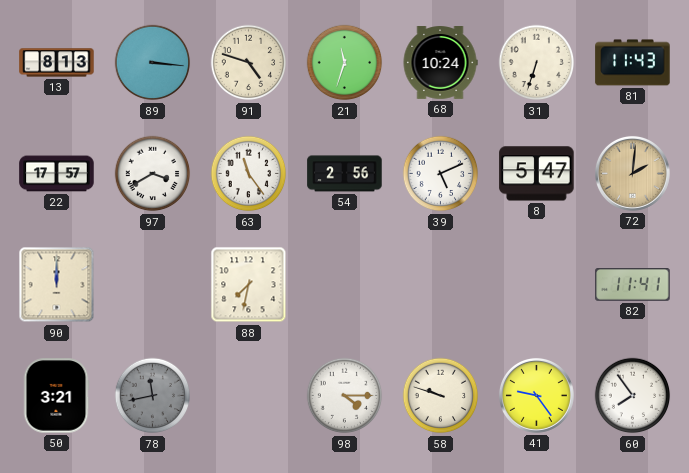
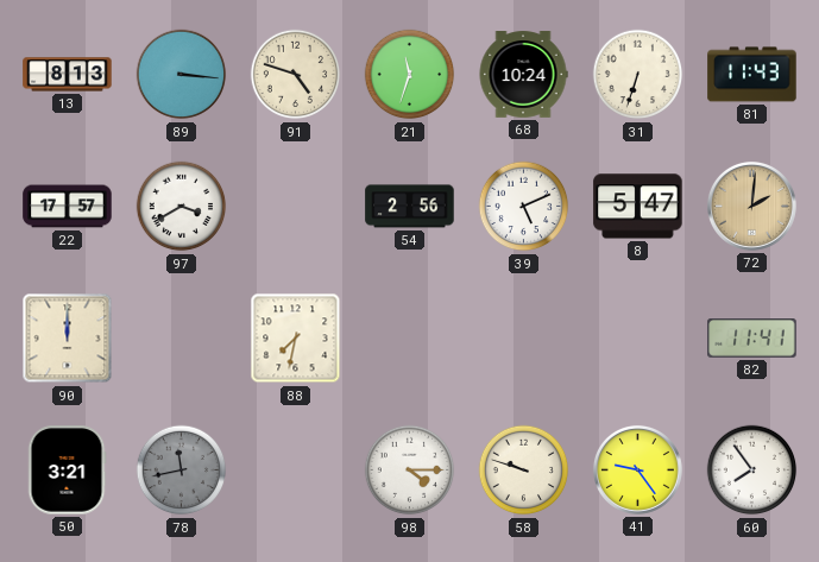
63: 11:24 -> none (249, 174)
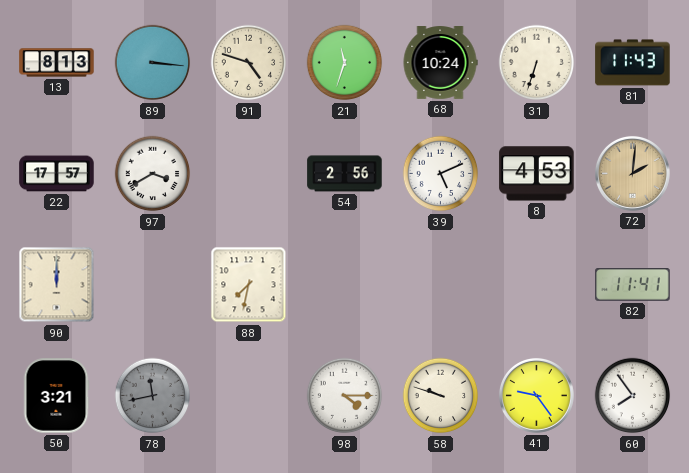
8: 5:47 -> 4:53 (537, 174)
